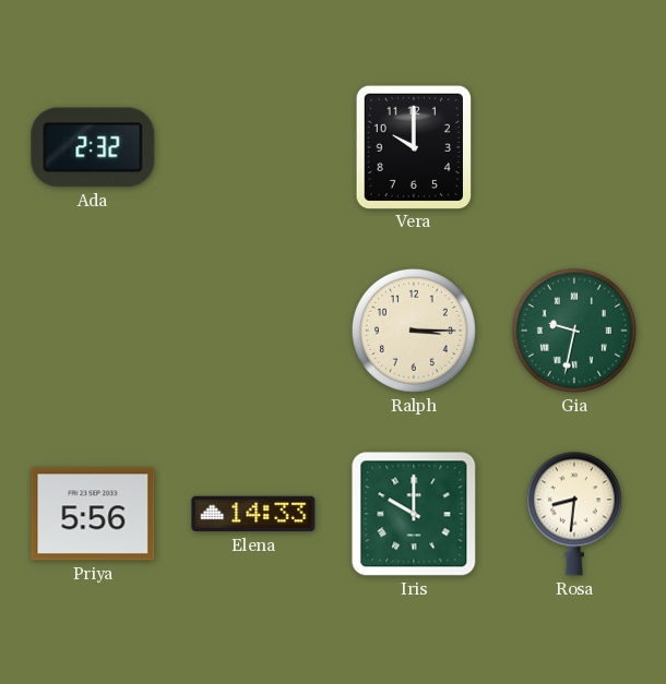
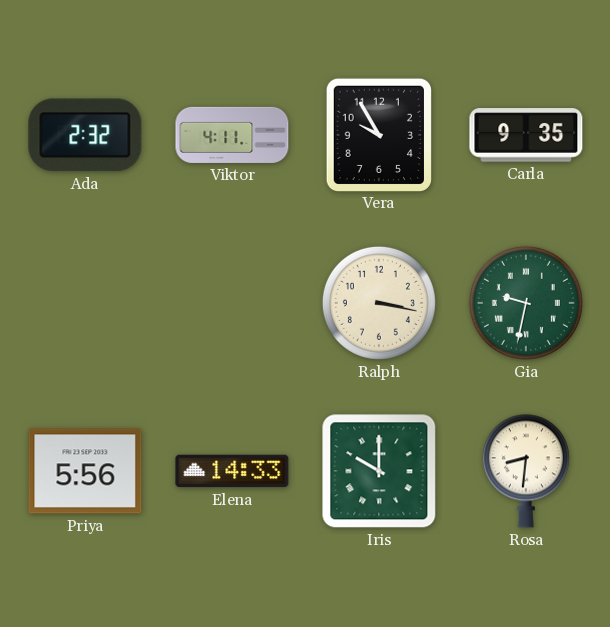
Viktor: none -> 4:11 (232, 135)
Vera: 10:00 -> 9:55 (378, 134)
Carla: none -> 9:35 (526, 135)
Ralph: 3:15 -> 3:17 (379, 303)
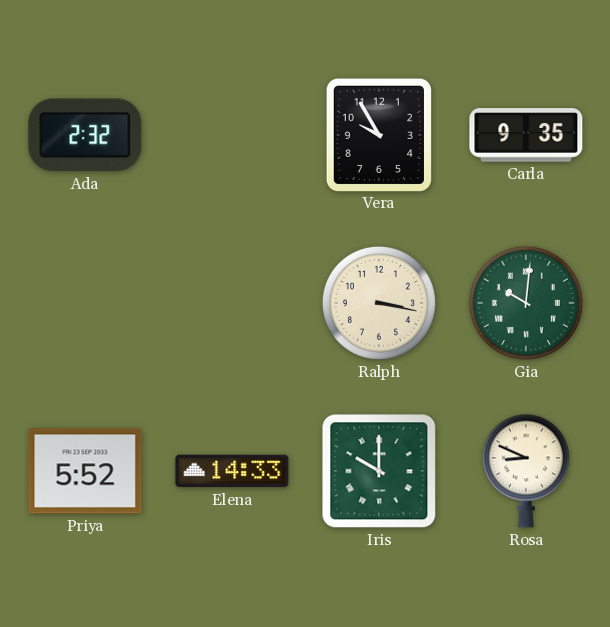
Viktor: 4:11 -> none (232, 135)
Gia: 9:32 -> 10:01 (526, 303)
Priya: 5:56 -> 5:52 (85, 471)
Rosa: 8:31 -> 8:49 (526, 471)
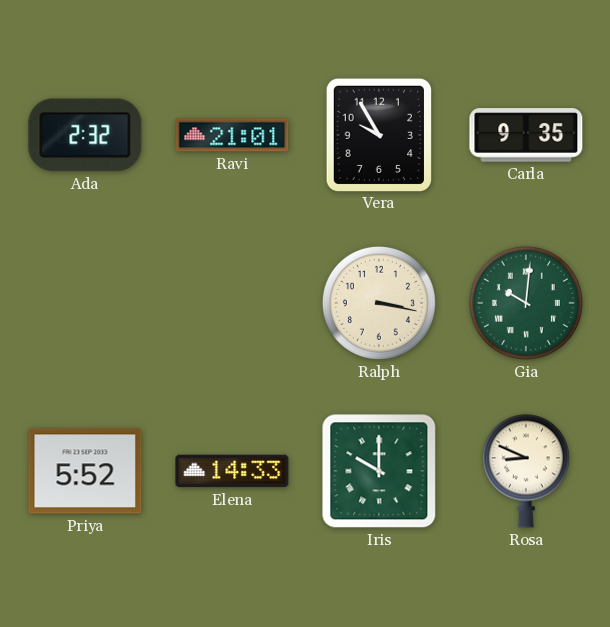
Ravi: none -> 21:01 (232, 135)
